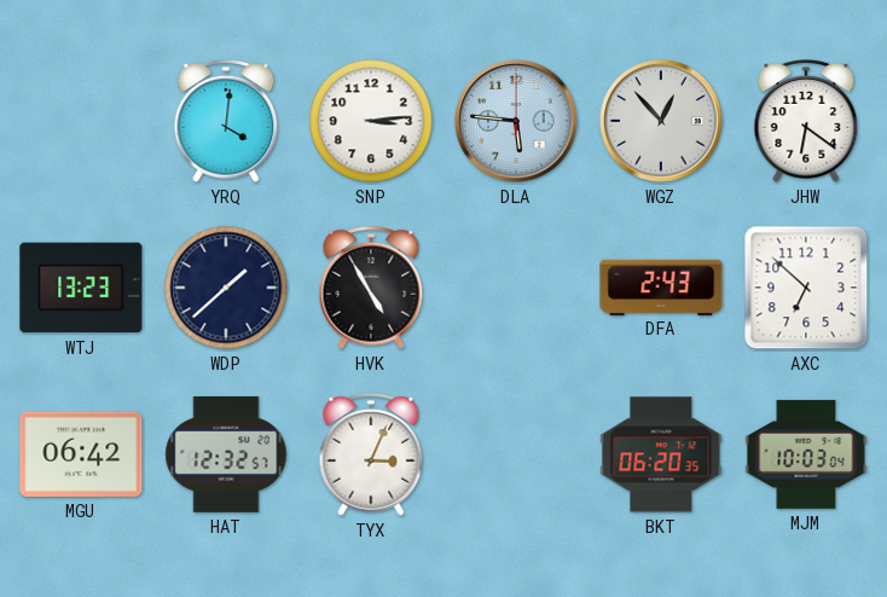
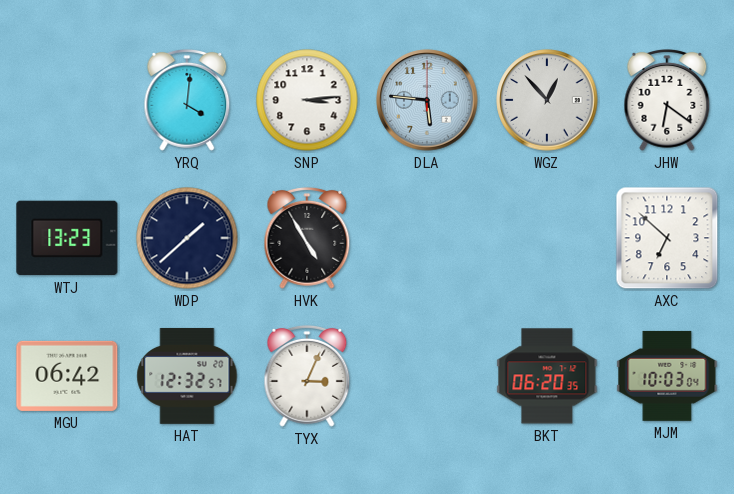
DFA: 2:43 -> none (661, 286)
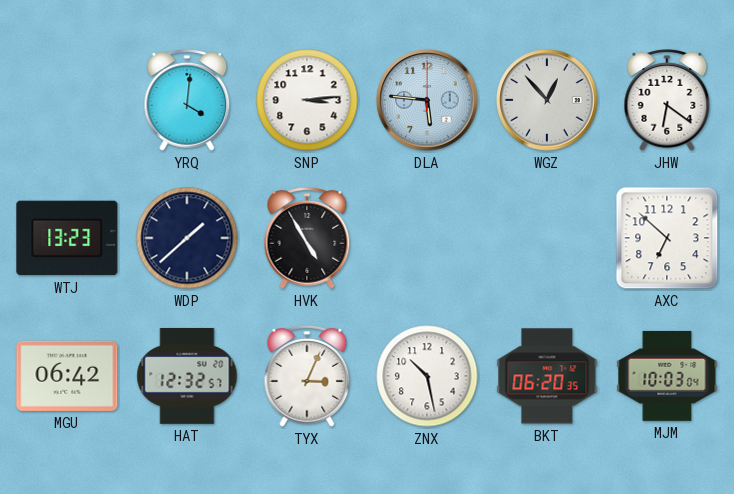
ZNX: none -> 10:28 (427, 376)
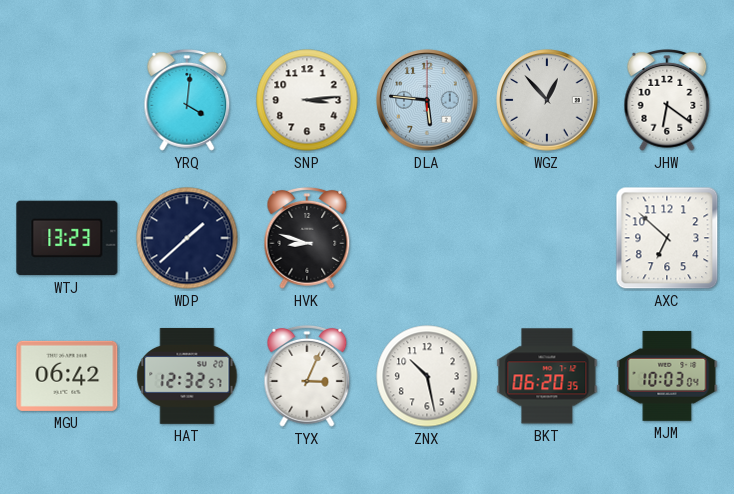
HVK: 4:55 -> 8:48 (307, 239)
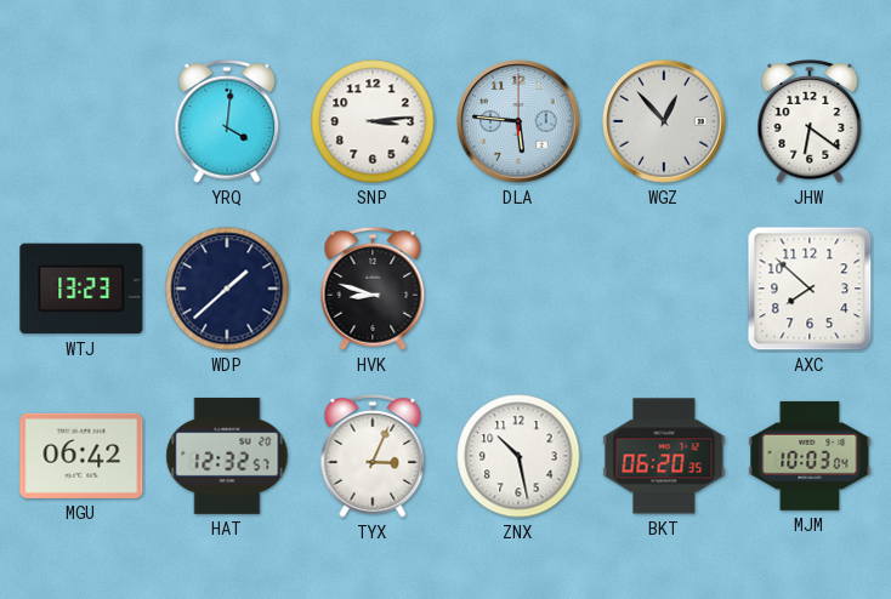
AXC: 6:52 -> 7:52 (810, 289)
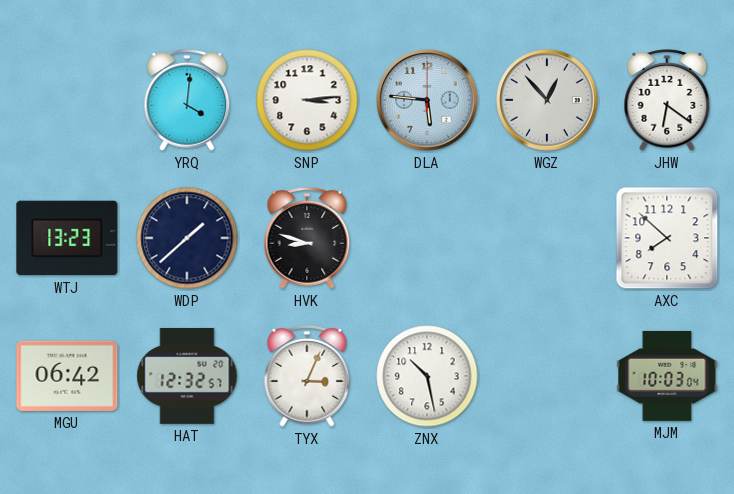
BKT: 06:20 -> none (664, 456)
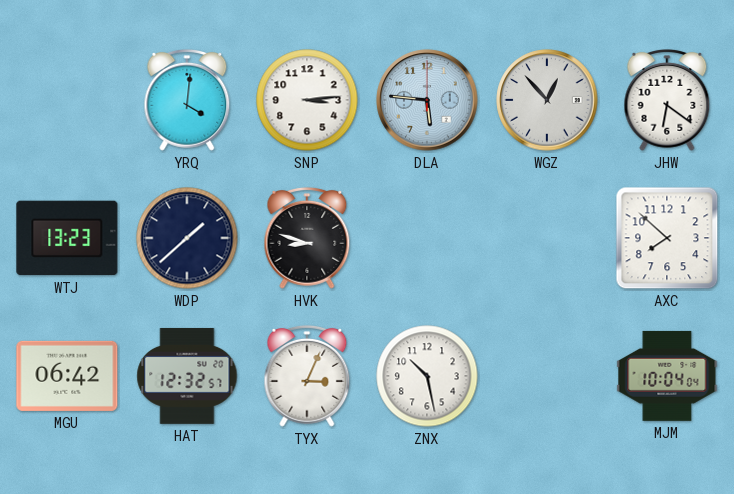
MJM: 10:03 -> 10:04 (667, 376)
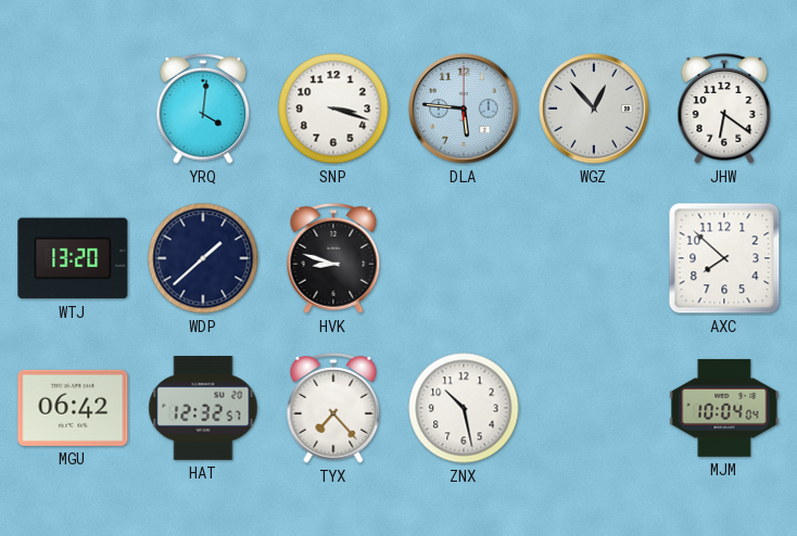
SNP: 3:14 -> 3:18 (333, 109)
WTJ: 13:23 -> 13:20 (73, 258)
TYX: 3:04 -> 7:23 (333, 409)
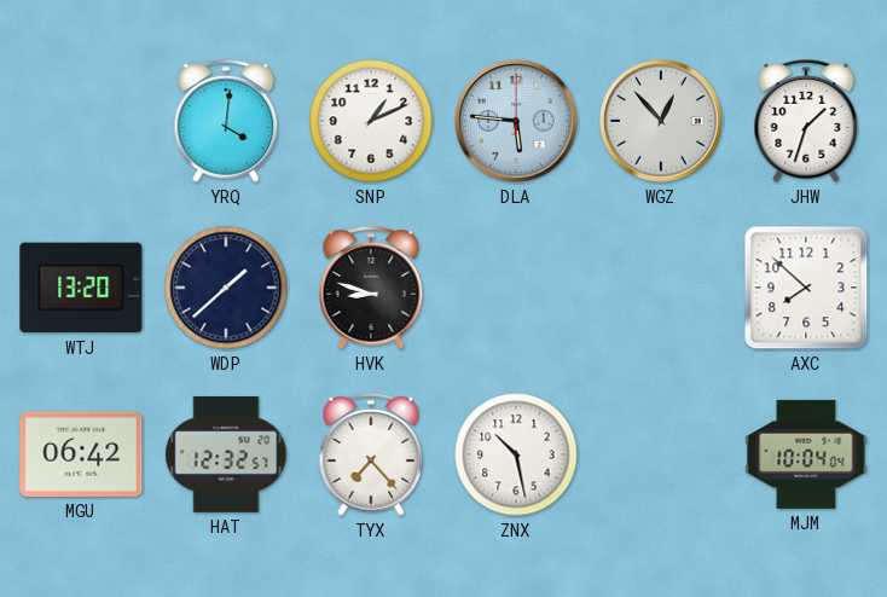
SNP: 3:18 -> 1:11 (371, 121)
JHW: 6:21 -> 1:33 (806, 122)
